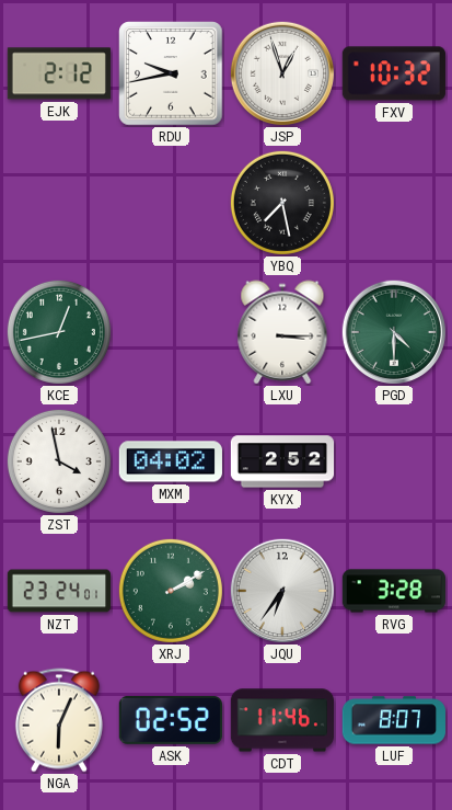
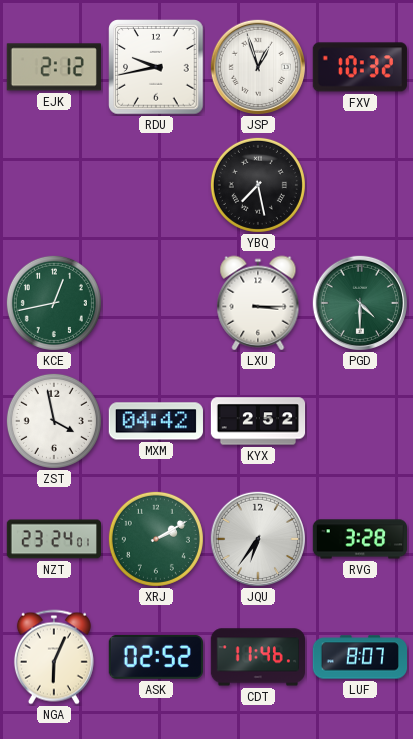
MXM: 04:02 -> 04:42 (155, 421)
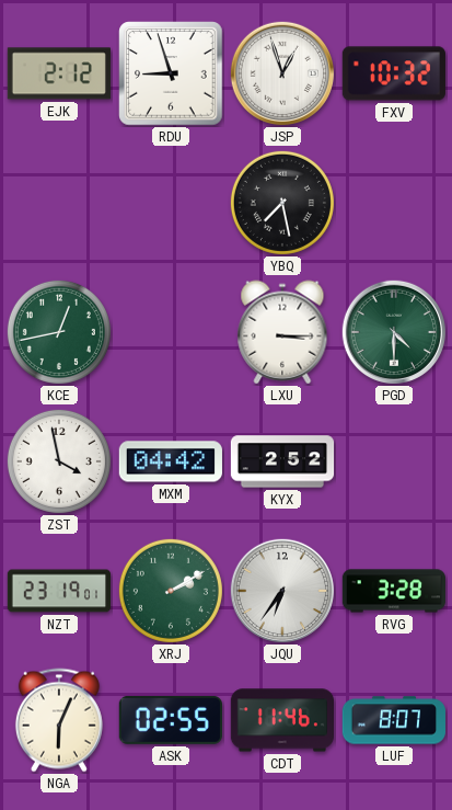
RDU: 9:43 -> 8:57 (171, 73)
NZT: 23:24 -> 23:19 (58, 591)
ASK: 02:52 -> 02:55 (171, 720)
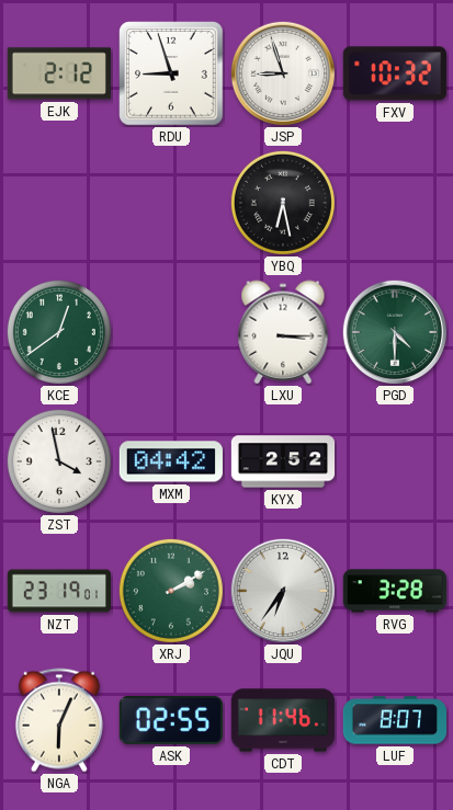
JSP: 12:57 -> 8:57 (283, 73)
YBQ: 7:28 -> 6:28 (283, 203)
KCE: 12:43 -> 12:39 (59, 332)
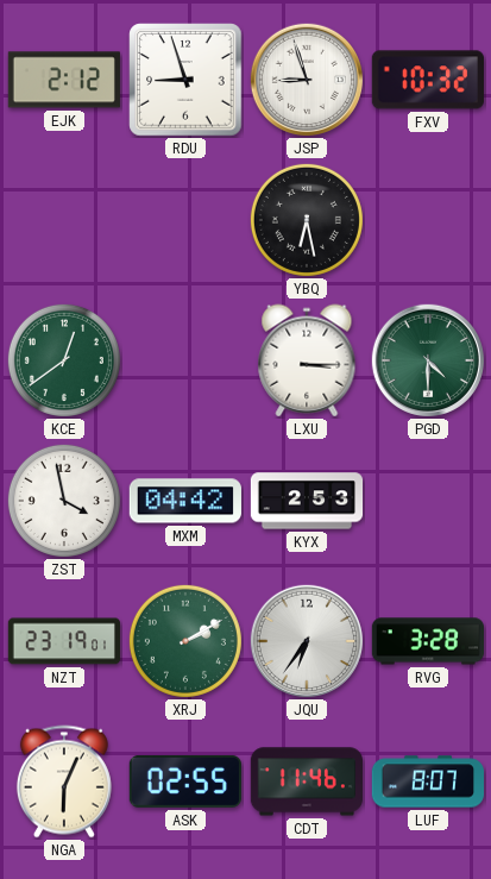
KYX: 2:52 -> 2:53 (307, 501)
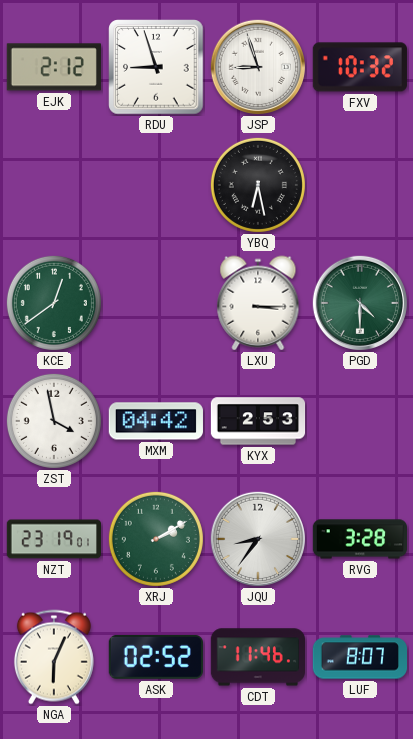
JQU: 6:36 -> 8:36 (258, 539)
ASK: 02:55 -> 02:52 (156, 657)
